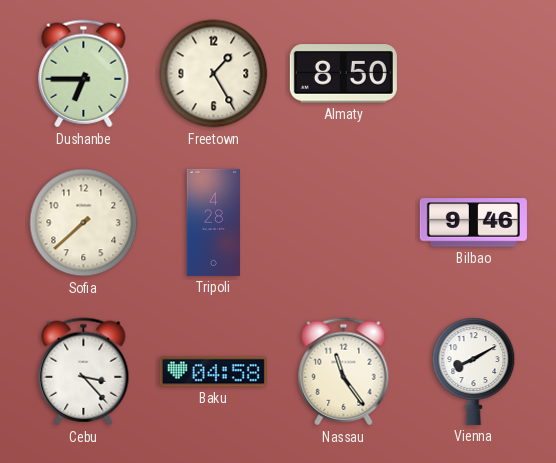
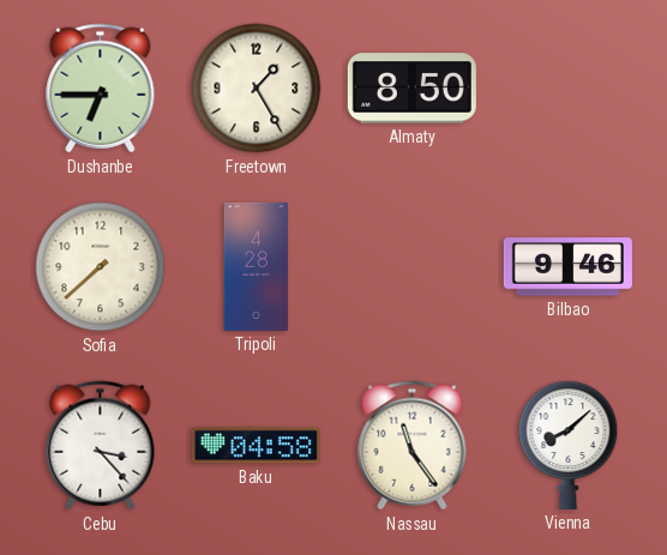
Vienna: 8:10 -> 8:08 (569, 445)
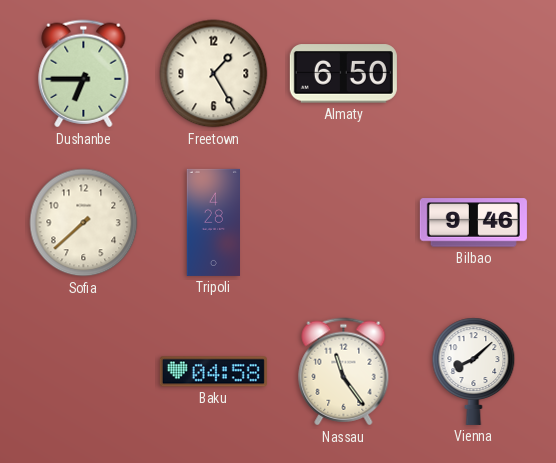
Almaty: 8:50 -> 6:50 (343, 74)
Cebu: 3:23 -> none (101, 446)
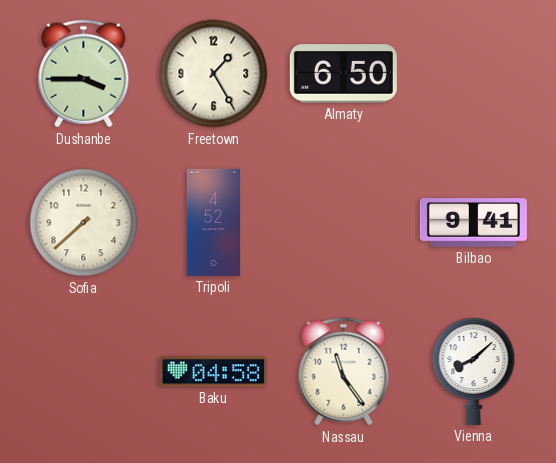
Dushanbe: 6:45 -> 3:45 (84, 74)
Tripoli: 4:28 -> 4:52 (213, 222)
Bilbao: 9:46 -> 9:41 (473, 223)
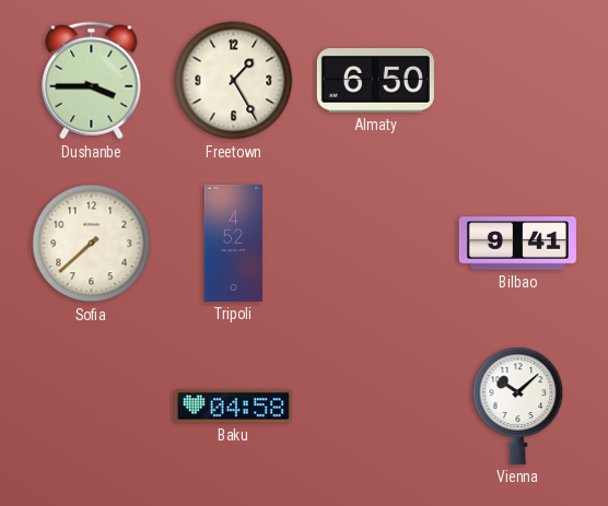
Nassau: 11:24 -> none (344, 372)
Vienna: 8:08 -> 10:08 (518, 405)
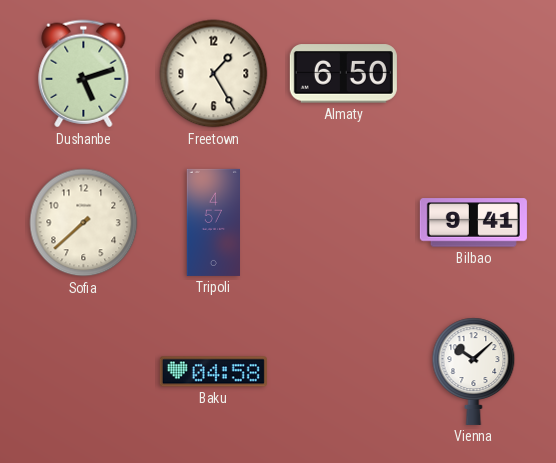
Dushanbe: 3:45 -> 5:12 (84, 74)
Tripoli: 4:52 -> 4:57 (213, 222)
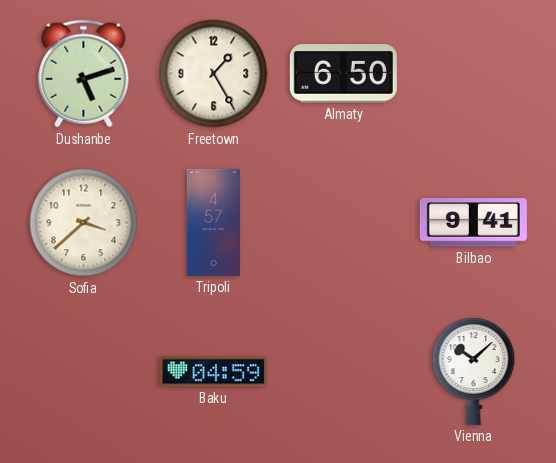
Sofia: 7:38 -> 3:38 (84, 223)
Baku: 04:58 -> 04:59 (213, 372)
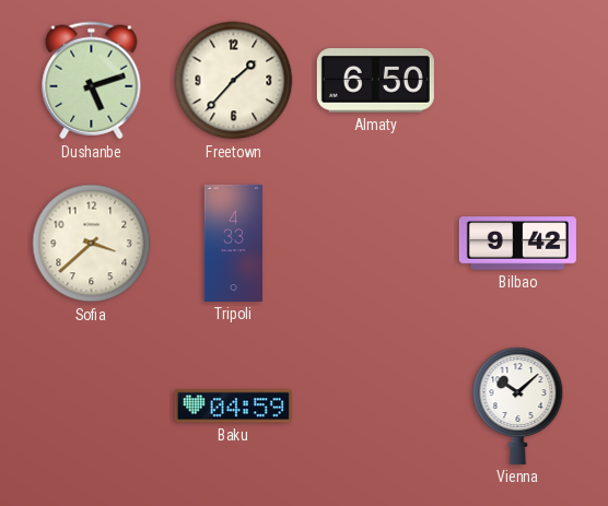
Freetown: 1:25 -> 1:37 (234, 81)
Tripoli: 4:57 -> 4:33 (233, 243)
Bilbao: 9:41 -> 9:42 (517, 244)
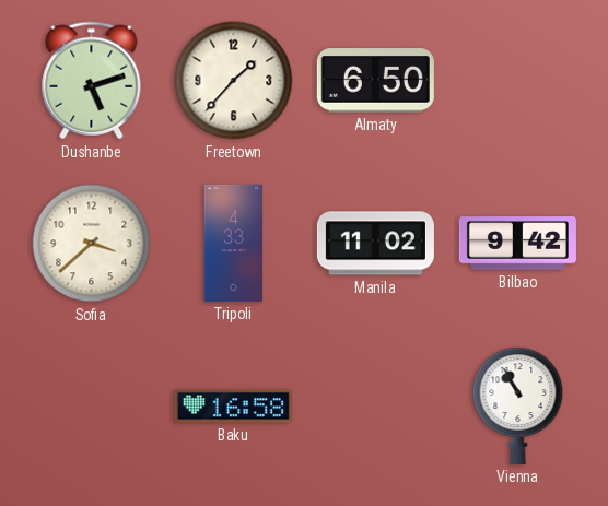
Manila: none -> 11:02 (375, 244)
Baku: 04:59 -> 16:58 (233, 407)
Vienna: 10:08 -> 10:55 (518, 405)
